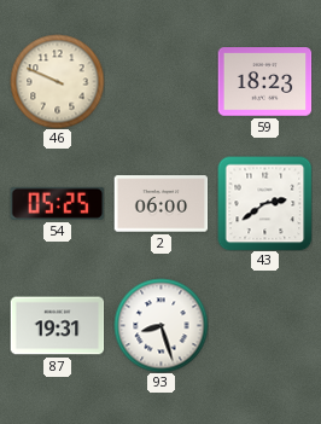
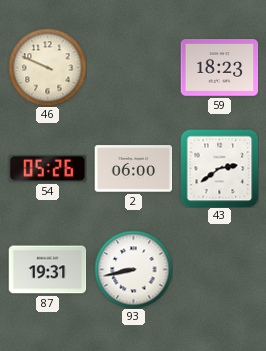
54: 05:25 -> 05:26 (47, 168)
93: 8:27 -> 8:43 (133, 269)
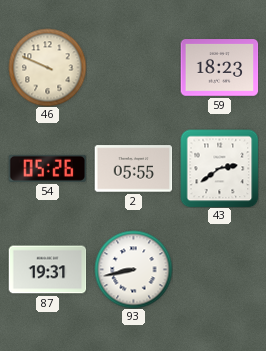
2: 06:00 -> 05:55 (133, 169)
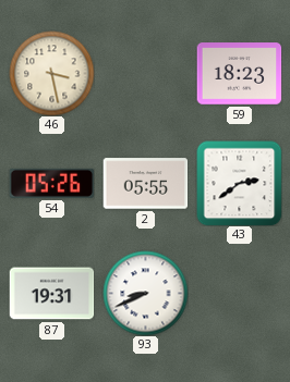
46: 9:49 -> 3:28 (51, 73)
93: 8:43 -> 8:41 (145, 293)
